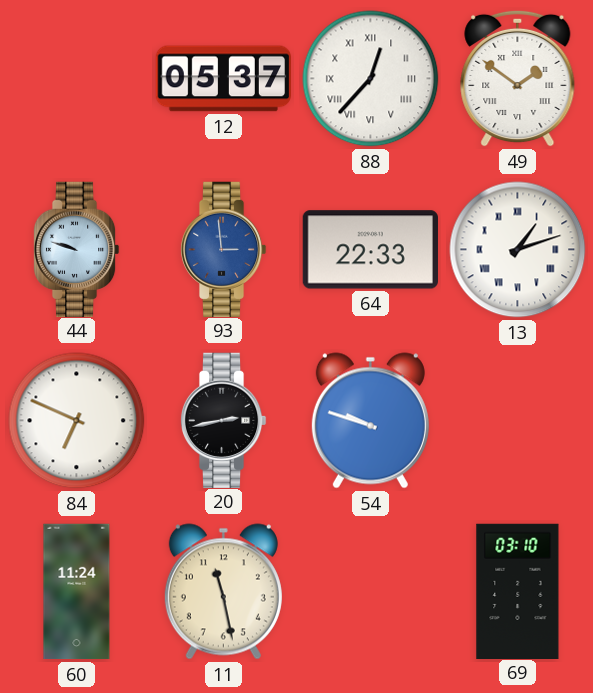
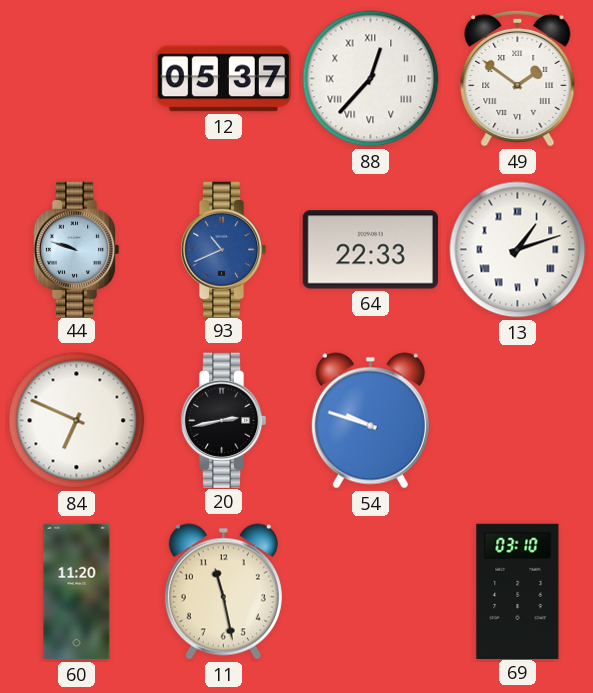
93: 2:59 -> 10:41 (223, 249)
60: 11:24 -> 11:20 (77, 592)
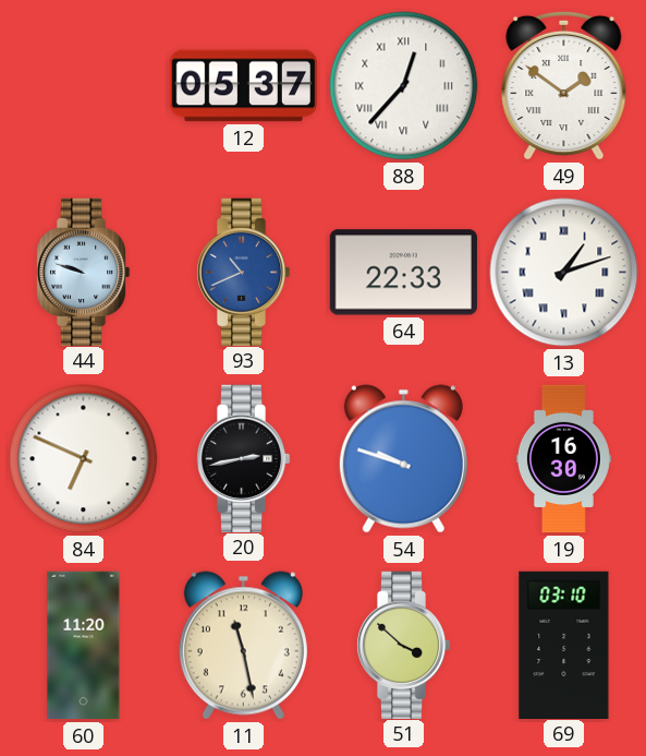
19: none -> 16:30 (563, 459)
51: none -> 3:52 (403, 645)
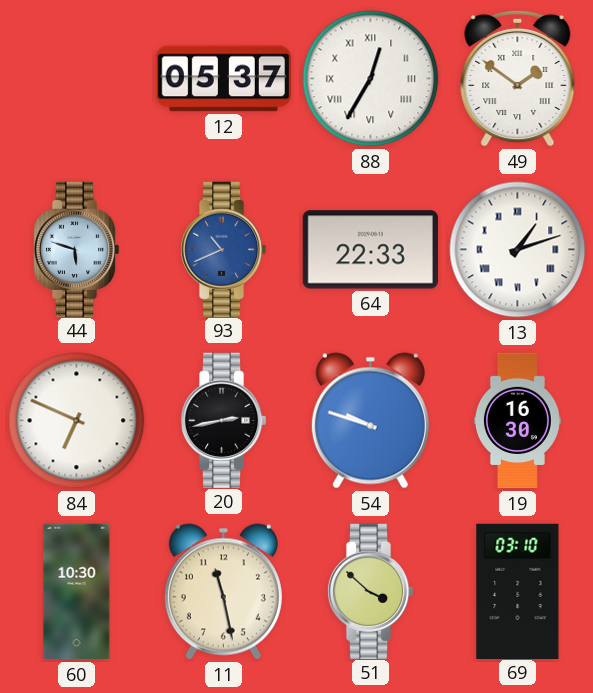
88: 12:37 -> 12:35 (371, 79)
44: 9:48 -> 5:48 (76, 249)
60: 11:20 -> 10:30 (77, 592)
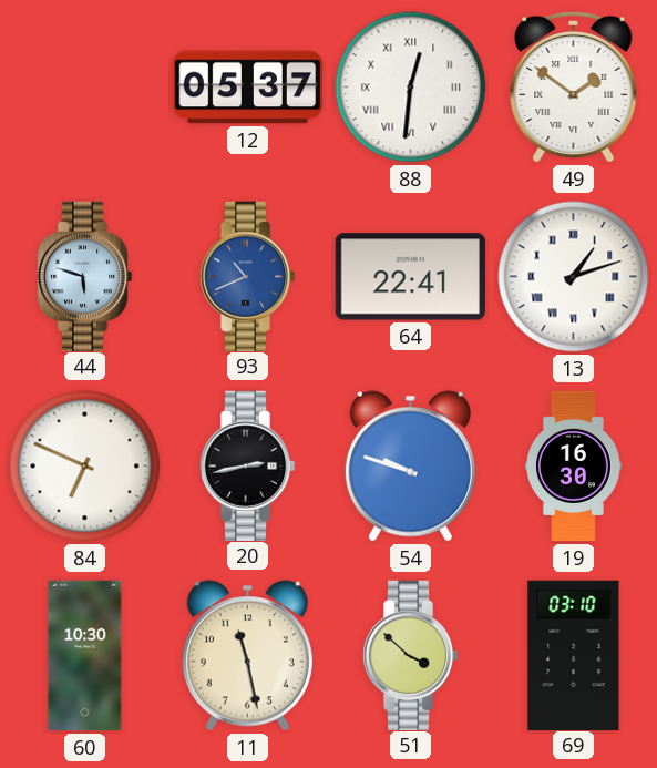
88: 12:35 -> 12:31 (411, 88)
64: 22:33 -> 22:41 (410, 277)
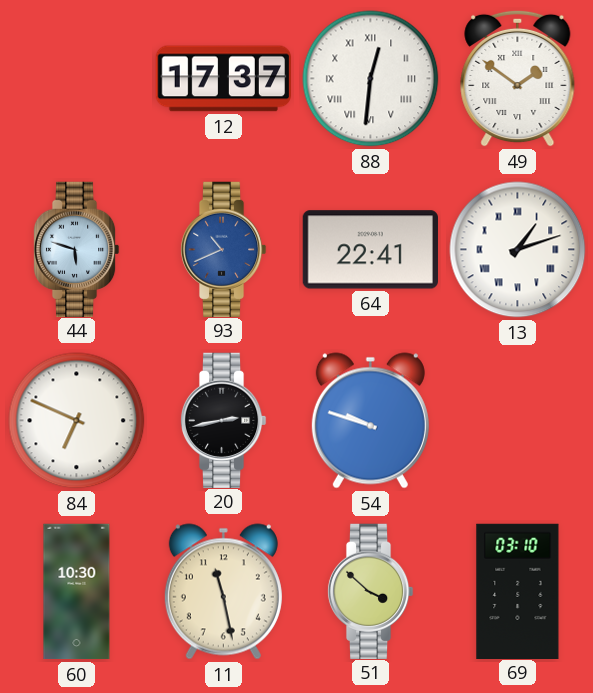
12: 05:37 -> 17:37 (224, 79)
19: 16:30 -> none (573, 467)
